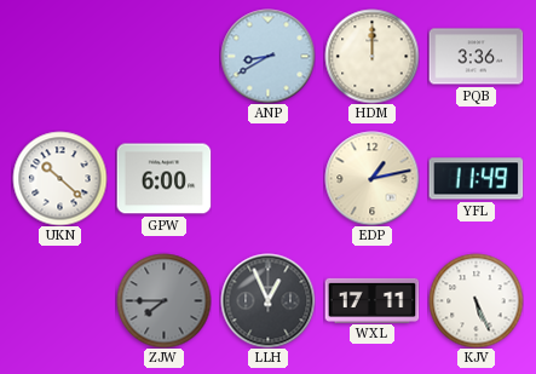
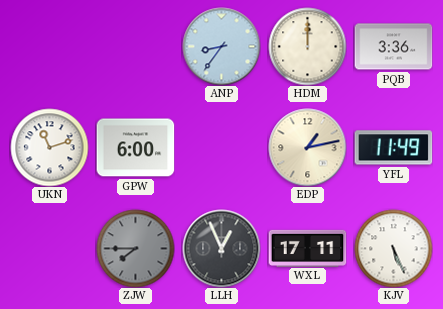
ANP: 8:40 -> 8:36 (221, 46)
UKN: 10:22 -> 11:12 (49, 147)
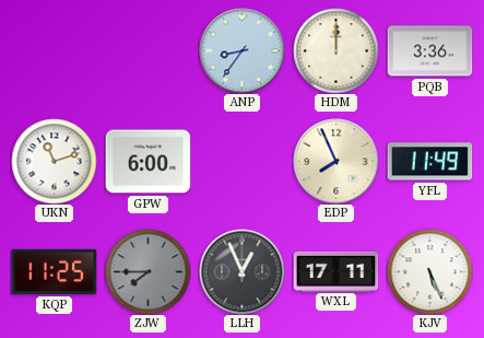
EDP: 1:13 -> 7:56 (335, 161)
KQP: none -> 11:25 (54, 271)
